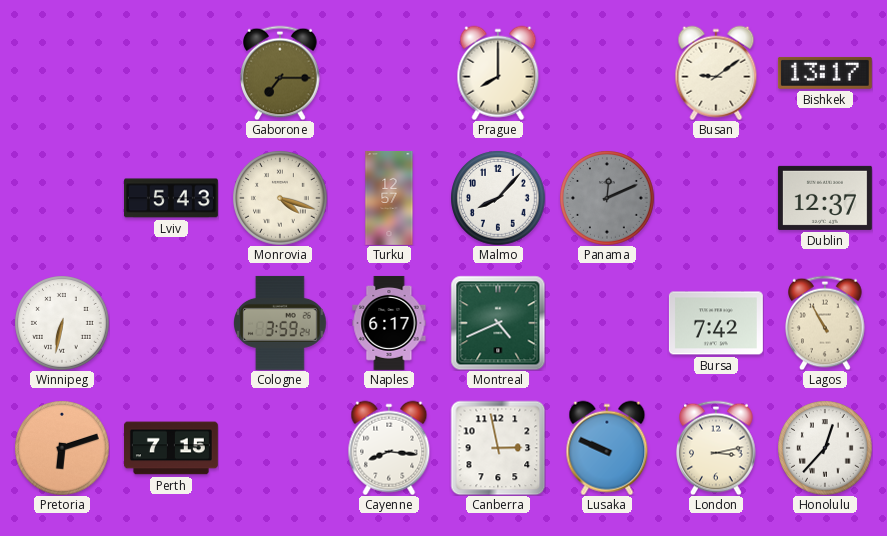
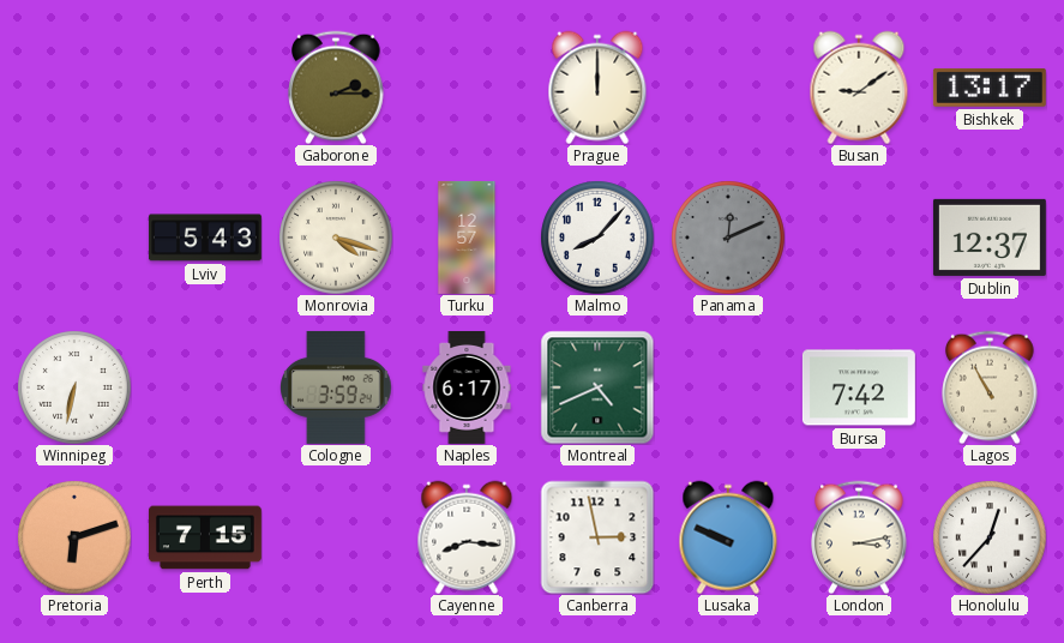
Gaborone: 7:15 -> 2:15 (336, 88)
Prague: 8:00 -> 12:00 (597, 88)
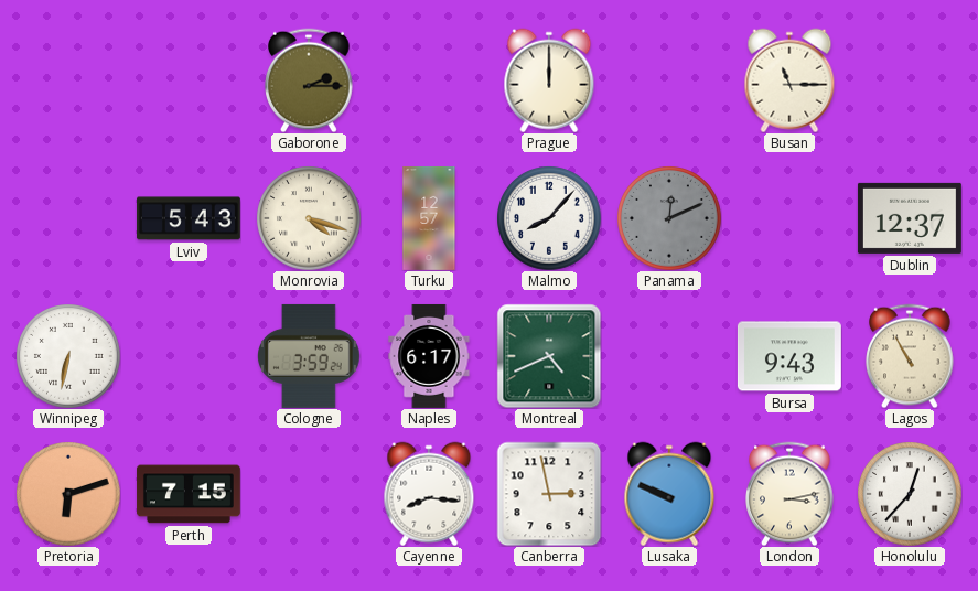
Busan: 9:09 -> 11:15 (789, 80)
Bishkek: 13:17 -> none (990, 88)
Bursa: 7:42 -> 9:43 (789, 356)
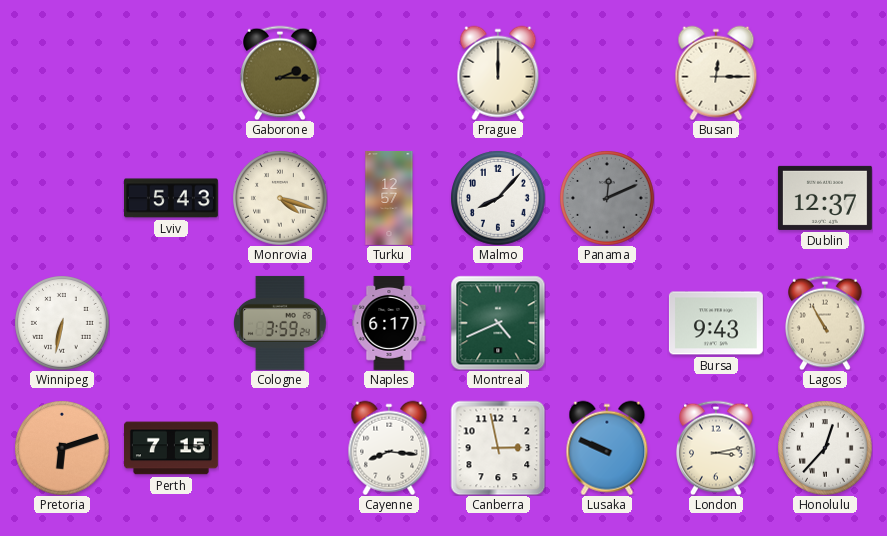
Busan: 11:15 -> 12:15 (716, 73)
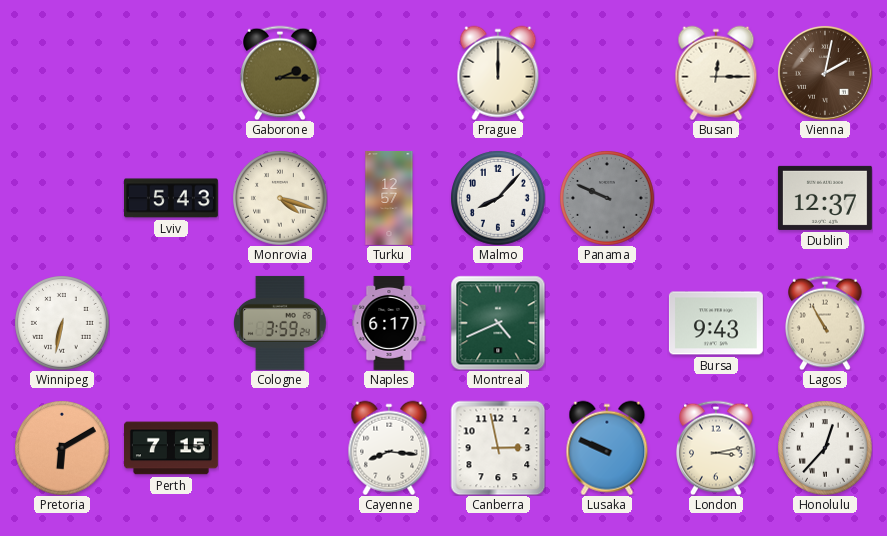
Vienna: none -> 2:02 (825, 73)
Panama: 12:11 -> 9:49 (607, 198)
Pretoria: 6:12 -> 6:10 (62, 448)
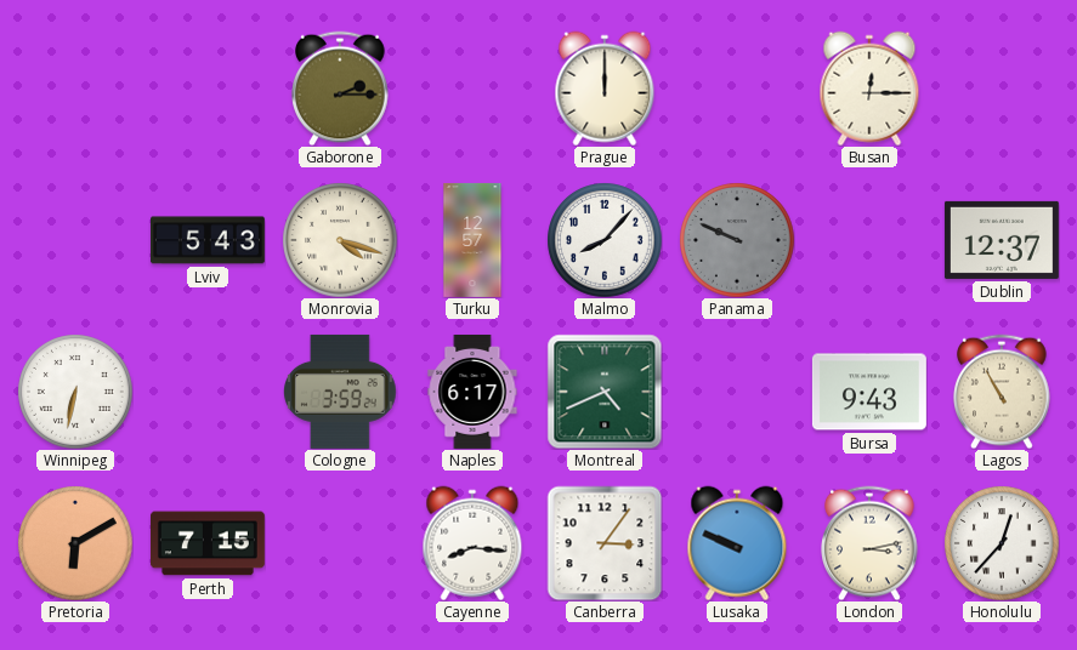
Vienna: 2:02 -> none (825, 73)
Canberra: 2:58 -> 3:06 (605, 543)
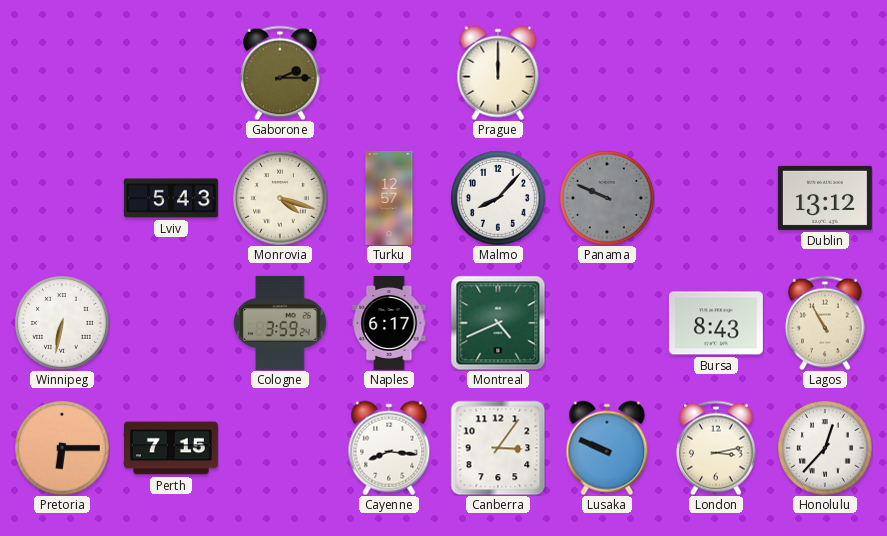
Busan: 12:15 -> none (869, 89)
Dublin: 12:37 -> 13:12 (825, 198)
Bursa: 9:43 -> 8:43 (716, 323)
Pretoria: 6:10 -> 6:15 (62, 448)
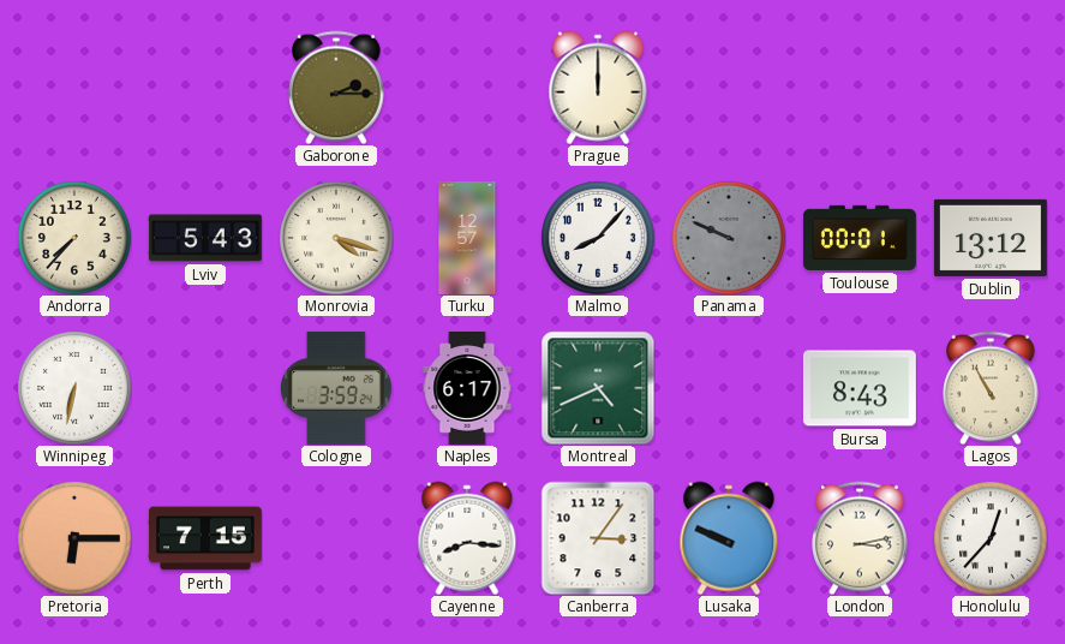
Andorra: none -> 7:37 (74, 238)
Toulouse: none -> 00:01 (860, 238)
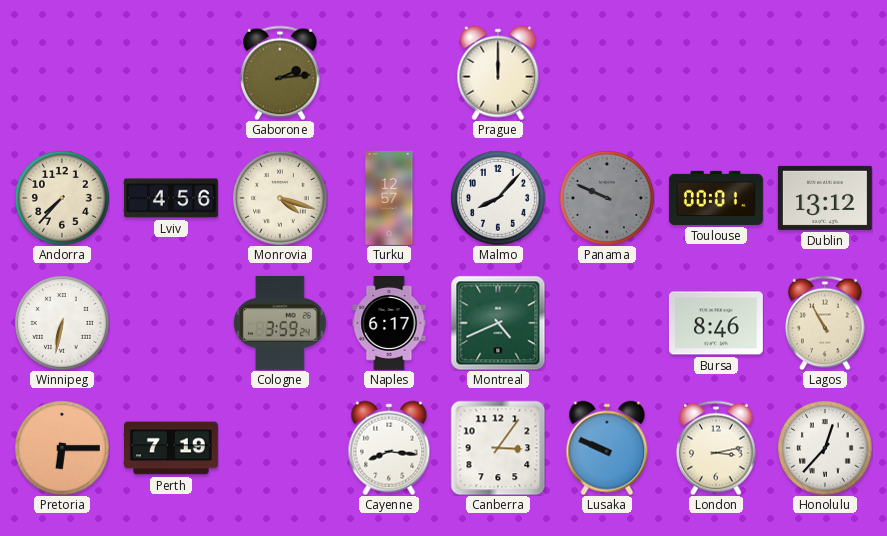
Gaborone: 2:15 -> 2:14 (280, 73)
Lviv: 5:43 -> 4:56 (171, 198)
Bursa: 8:43 -> 8:46 (716, 323)
Perth: 7:15 -> 7:19 (171, 448)
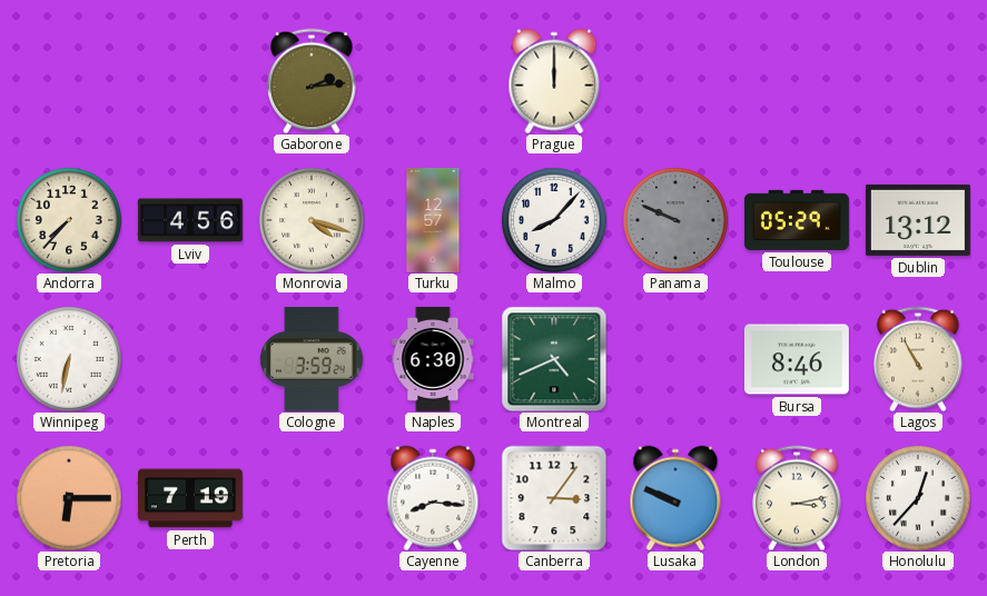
Toulouse: 00:01 -> 05:29 (797, 220)
Naples: 6:17 -> 6:30 (433, 359)
